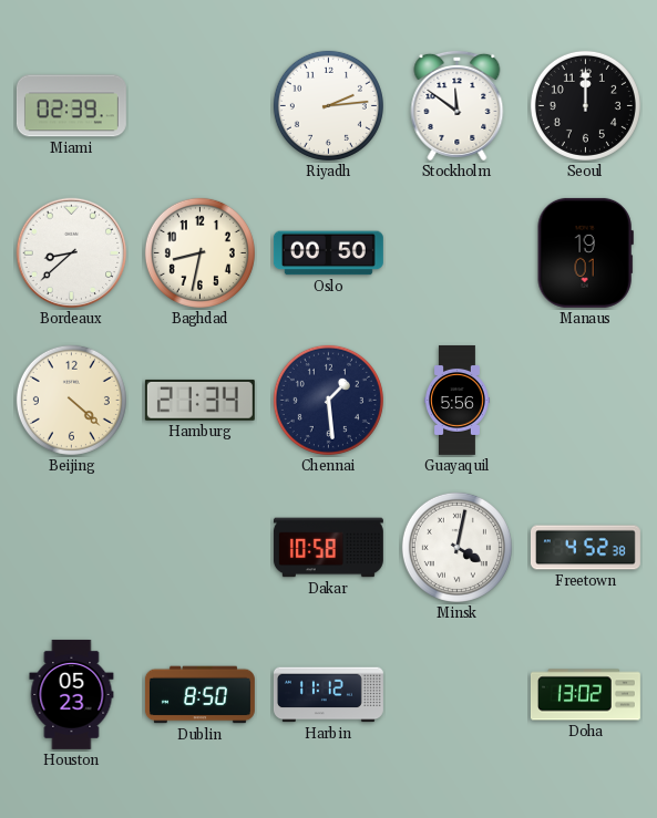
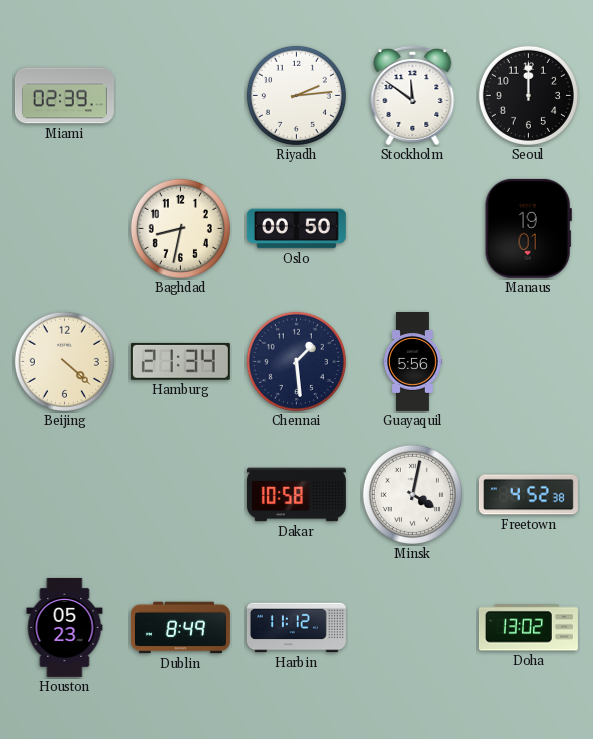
Bordeaux: 8:38 -> none (72, 253)
Dublin: 8:50 -> 8:49 (180, 628)
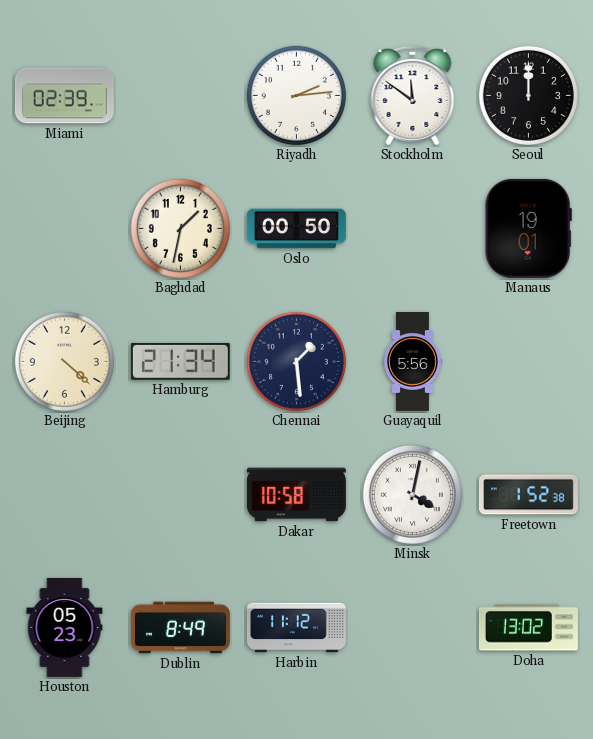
Baghdad: 8:32 -> 1:32 (180, 228)
Freetown: 4:52 -> 1:52 (528, 495)
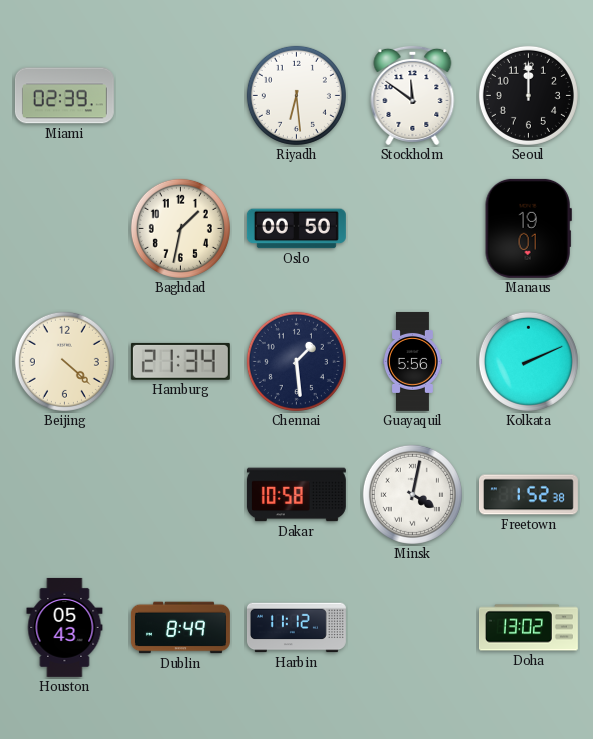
Riyadh: 2:14 -> 6:29 (296, 95)
Kolkata: none -> 2:11 (528, 361)
Houston: 05:23 -> 05:43 (65, 627)
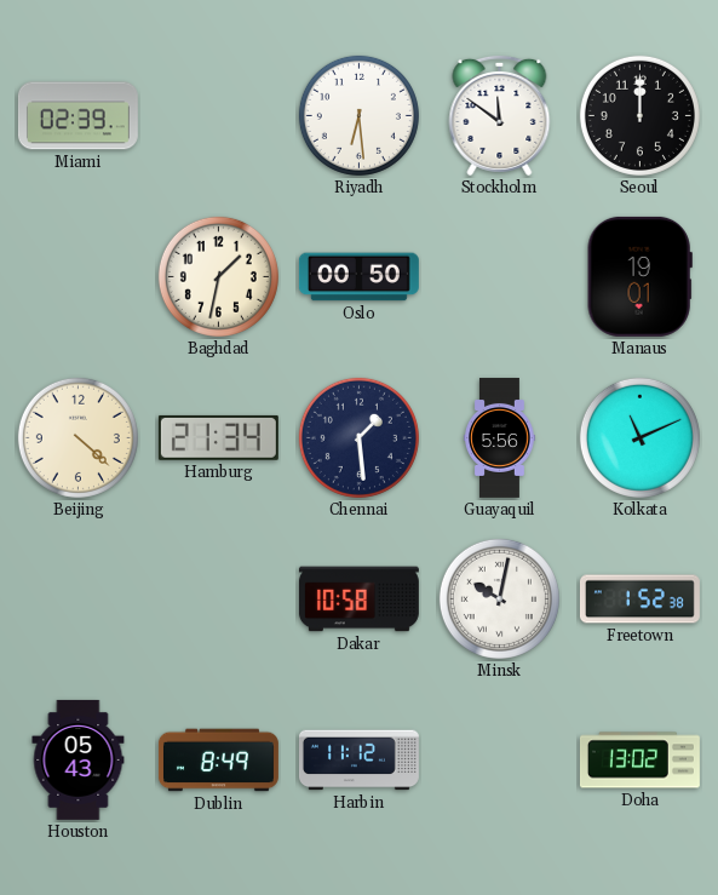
Kolkata: 2:11 -> 11:11 (639, 437)
Minsk: 4:02 -> 10:02 (499, 598)
